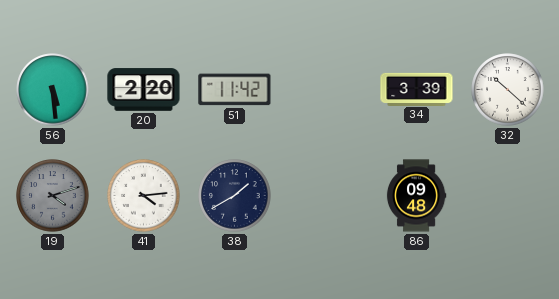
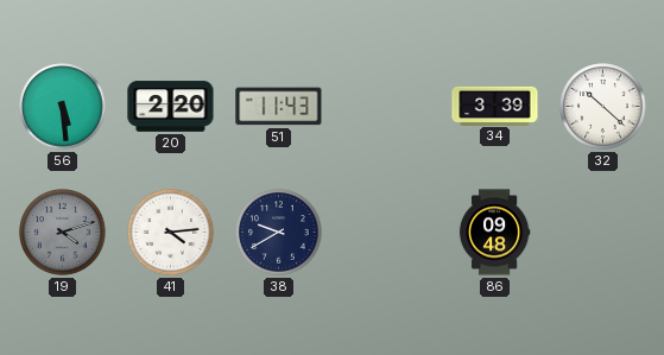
51: 11:42 -> 11:43 (279, 107)
38: 1:40 -> 9:40 (279, 233)
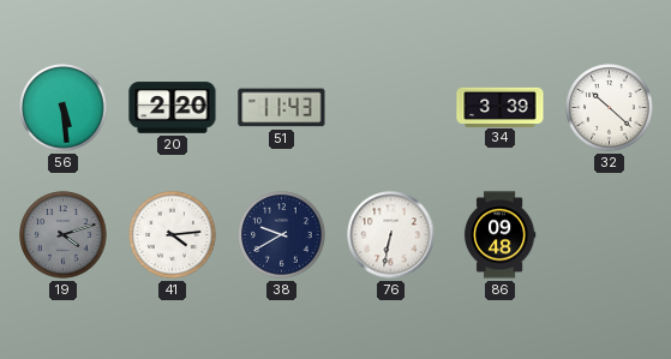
76: none -> 6:32 (391, 235)
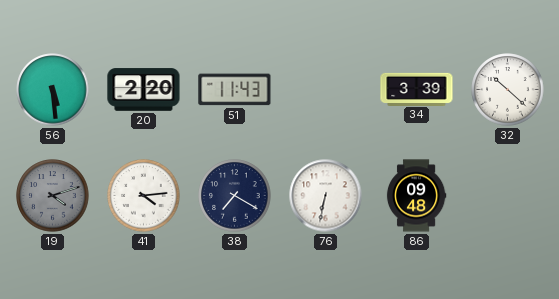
38: 9:40 -> 7:20 (235, 196)
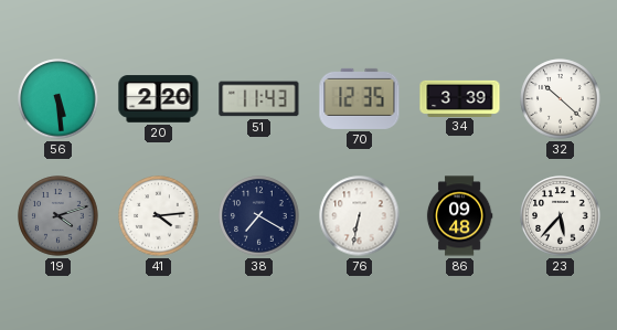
70: none -> 12:35 (360, 98)
23: none -> 5:37 (561, 216)
